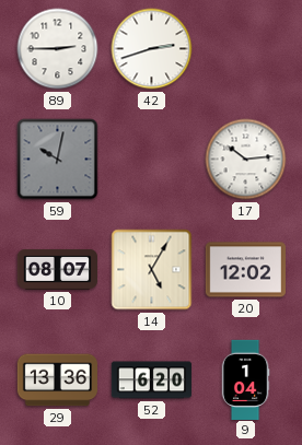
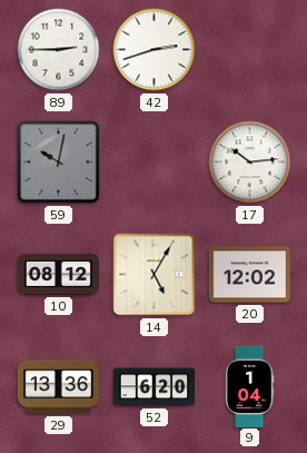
10: 08:07 -> 08:12 (58, 274)
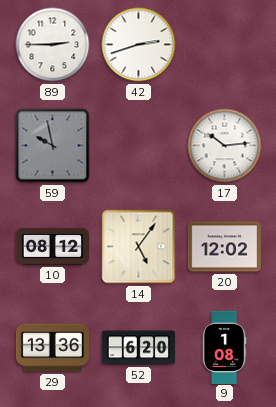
59: 10:02 -> 9:58 (53, 146)
14: 5:05 -> 5:06 (139, 247)
9: 1:04 -> 1:08 (224, 347)
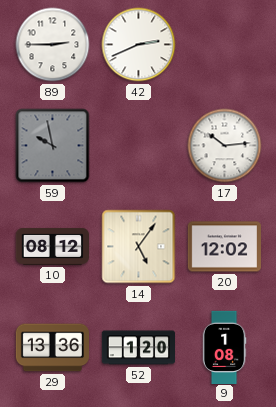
42: 2:42 -> 2:41 (139, 45)
52: 6:20 -> 1:20 (138, 348)
